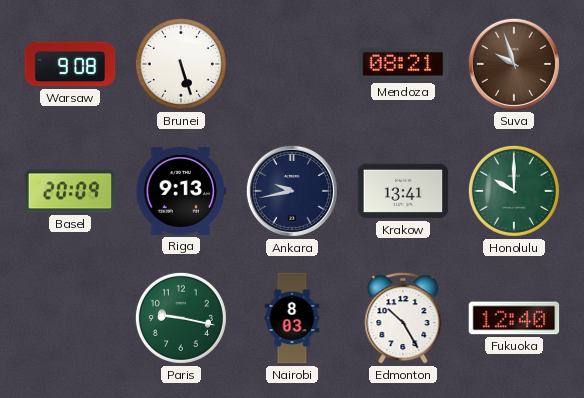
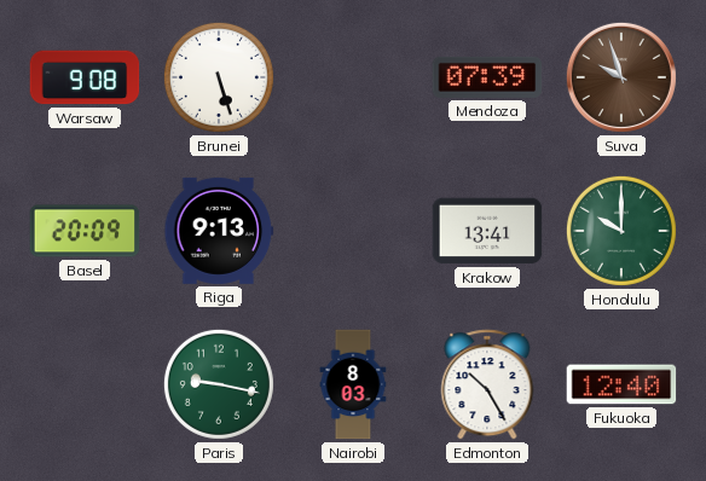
Mendoza: 08:21 -> 07:39 (487, 77)
Ankara: 9:43 -> none (292, 191)
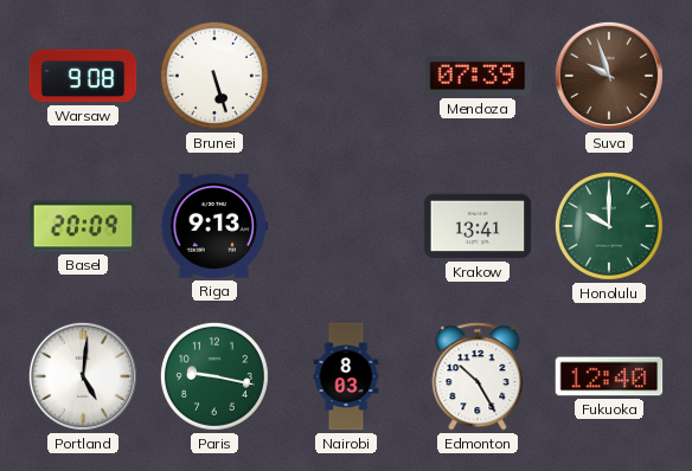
Portland: none -> 5:01 (83, 376)
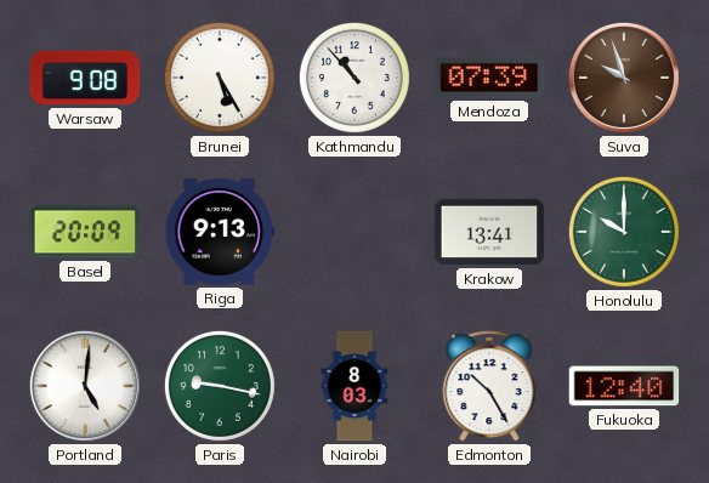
Brunei: 5:27 -> 5:25 (220, 78)
Kathmandu: none -> 10:53 (354, 78)
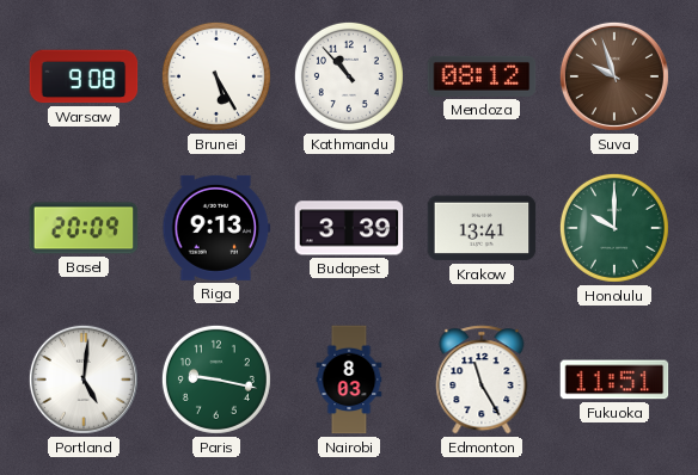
Mendoza: 07:39 -> 08:12 (482, 76)
Budapest: none -> 3:39 (349, 228)
Edmonton: 10:25 -> 11:25 (482, 380)
Fukuoka: 12:40 -> 11:51 (614, 380)
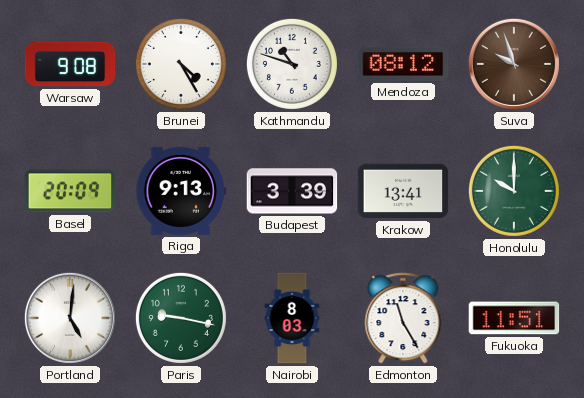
Brunei: 5:25 -> 4:25 (181, 64)
Kathmandu: 10:53 -> 10:48 (292, 64)
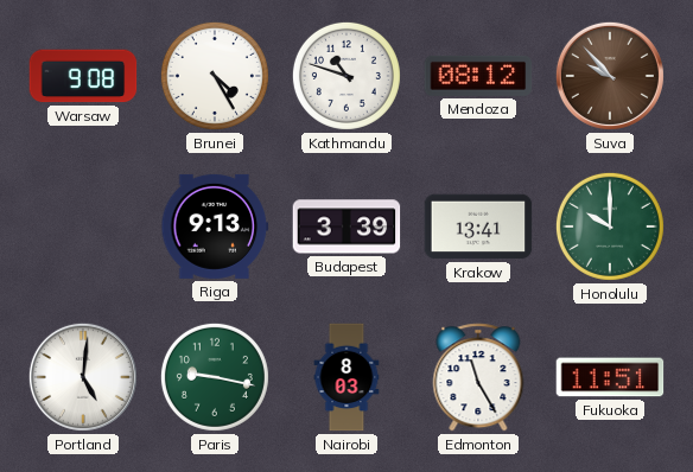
Suva: 9:57 -> 9:53 (610, 76)
Basel: 20:09 -> none (70, 191)
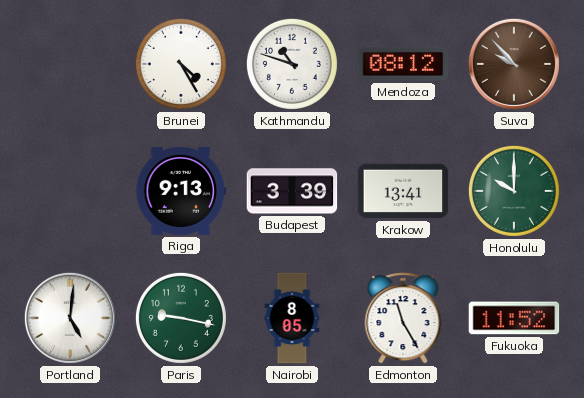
Warsaw: 9:08 -> none (83, 76)
Nairobi: 8:03 -> 8:05 (292, 318)
Fukuoka: 11:51 -> 11:52 (514, 318)
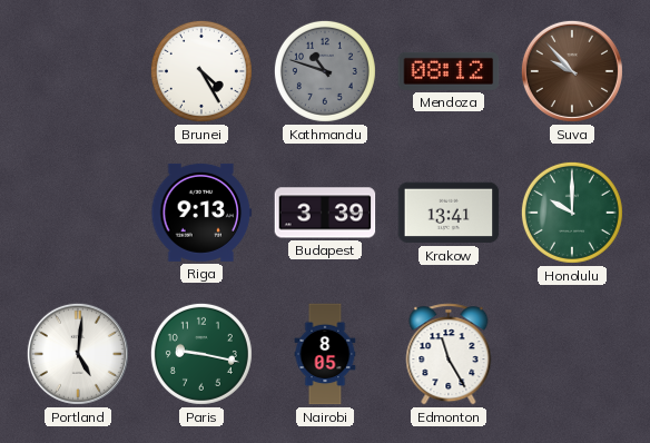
Kathmandu dial: white -> grey (325, 71)
Fukuoka: 11:52 -> none (514, 318)
